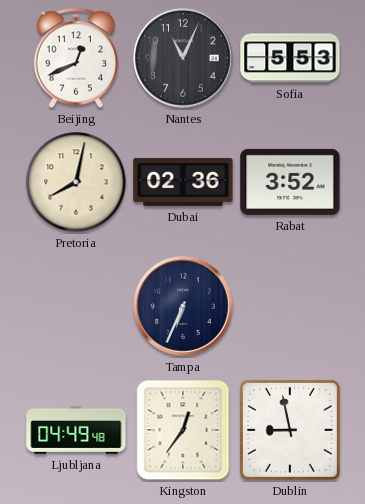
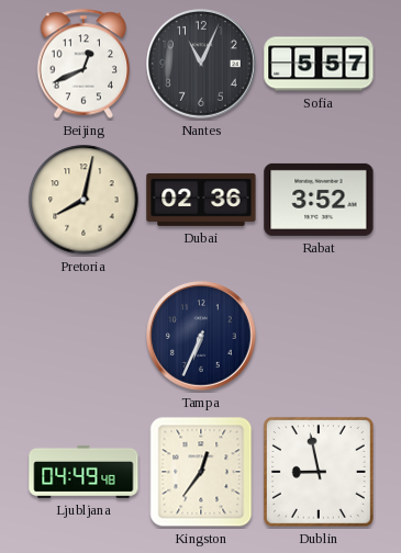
Sofia: 5:53 -> 5:57 (319, 64)
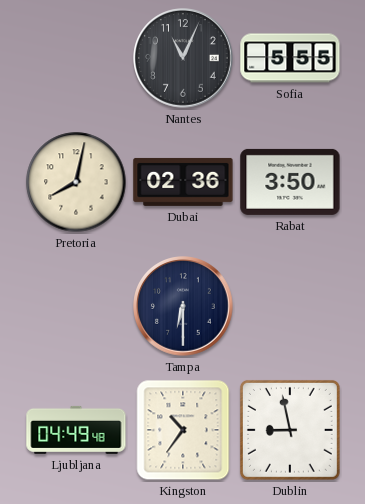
Beijing: 12:41 -> none (83, 64)
Sofia: 5:57 -> 5:55 (290, 58)
Rabat: 3:52 -> 3:50 (290, 182)
Tampa: 6:34 -> 6:30 (183, 306)
Kingston: 12:36 -> 10:36 (183, 430)
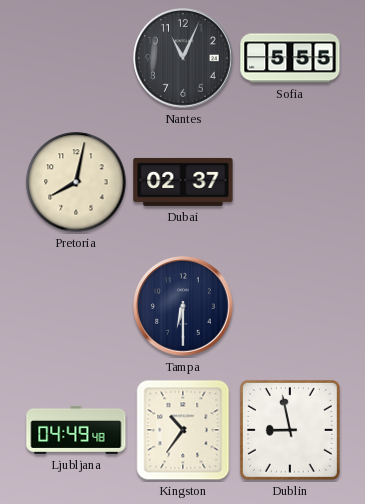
Dubai: 02:36 -> 02:37 (183, 182)
Rabat: 3:50 -> none (290, 182)
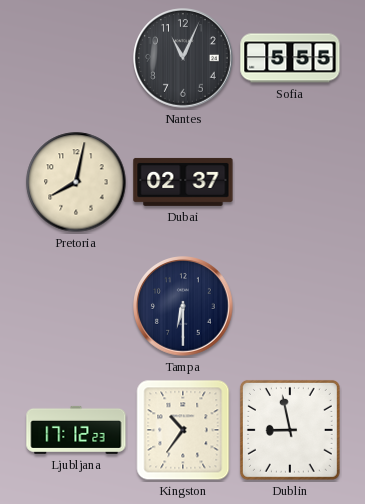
Ljubljana: 04:49 -> 17:12 (76, 430)
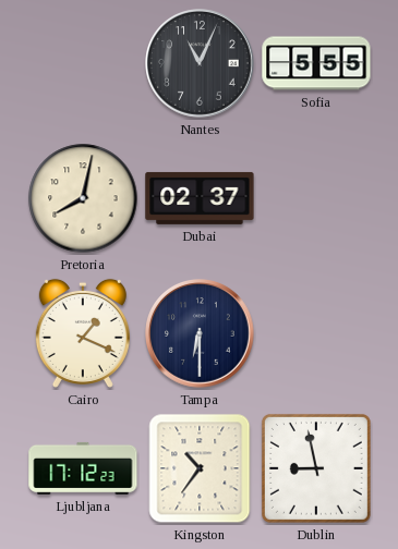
Cairo: none -> 1:19 (83, 333)
